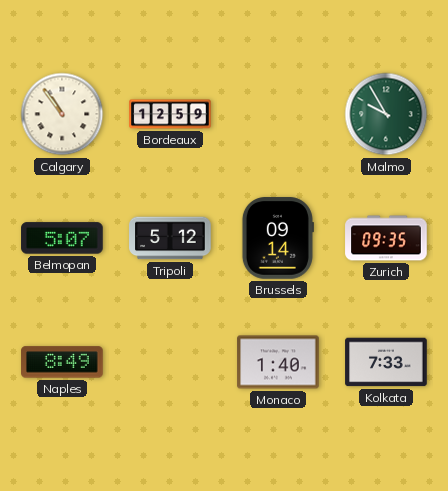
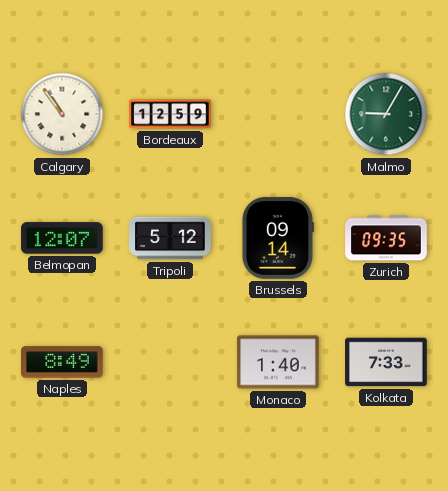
Malmo: 9:55 -> 9:05 (386, 114)
Belmopan: 5:07 -> 12:07 (62, 238)
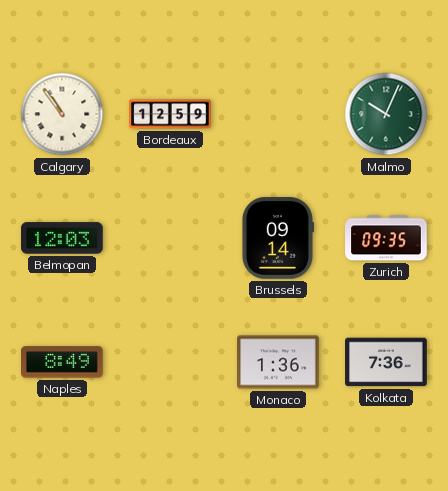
Malmo: 9:05 -> 10:04 (386, 114)
Belmopan: 12:07 -> 12:03 (62, 238)
Tripoli: 5:12 -> none (170, 238)
Monaco: 1:40 -> 1:36 (278, 362)
Kolkata: 7:33 -> 7:36 (386, 362)
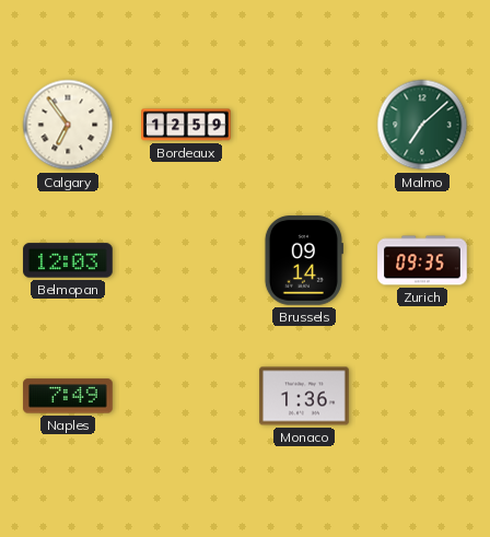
Calgary: 10:54 -> 6:54 (68, 125)
Malmo: 10:04 -> 7:08 (422, 125)
Naples: 8:49 -> 7:49 (68, 396)
Kolkata: 7:36 -> none (386, 362)
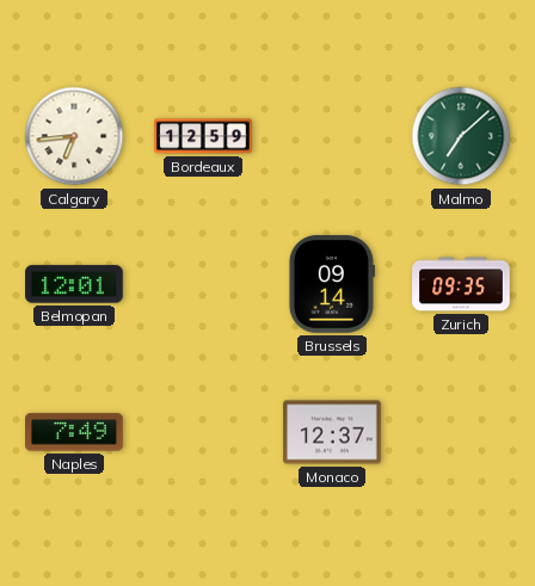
Calgary: 6:54 -> 6:44 (74, 136)
Belmopan: 12:03 -> 12:01 (74, 284)
Monaco: 1:36 -> 12:37 (332, 432)
